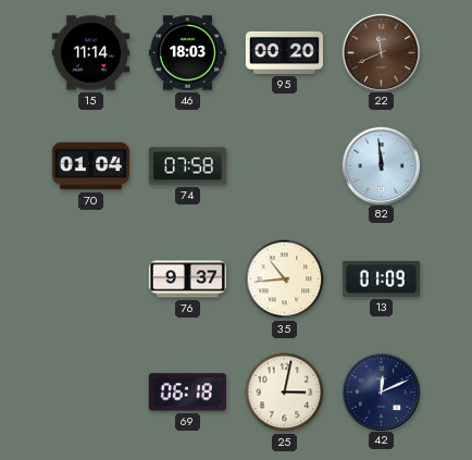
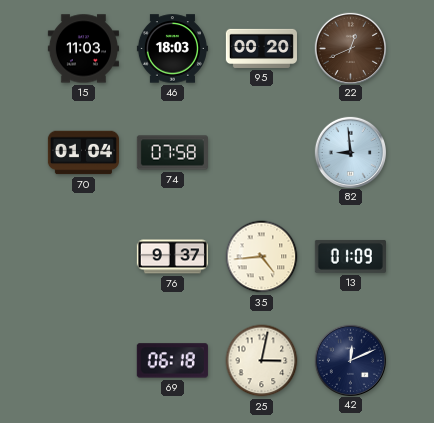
15: 11:14 -> 11:03 (83, 49)
22: 11:41 -> 12:41 (350, 48)
82: 11:59 -> 8:59 (350, 152)
35: 10:44 -> 4:44 (262, 257)
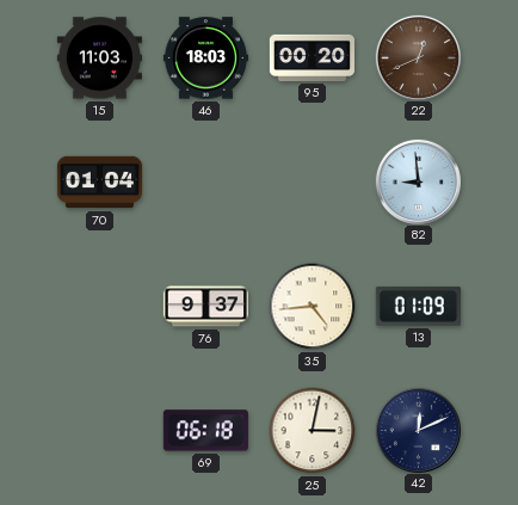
74: 07:58 -> none (172, 153)
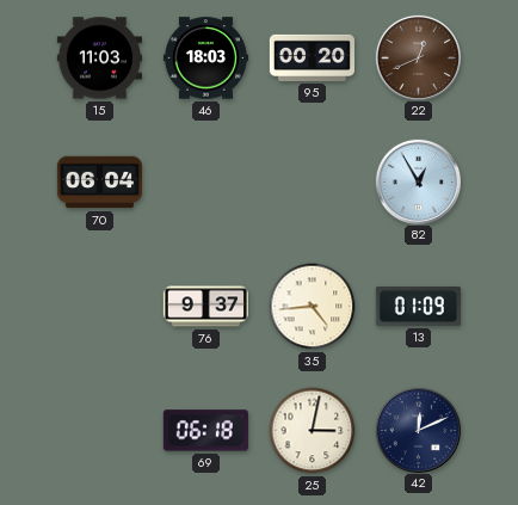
70: 01:04 -> 06:04 (99, 183)
82: 8:59 -> 12:55 (418, 181)
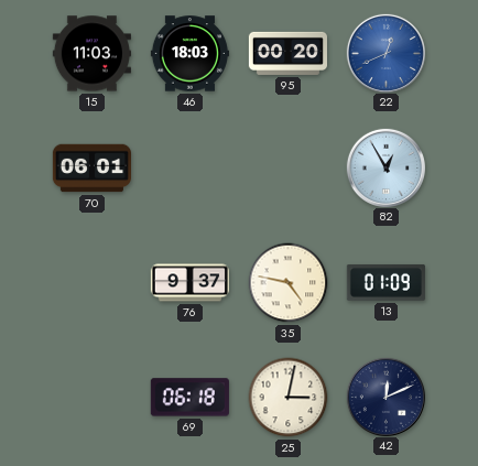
22 dial: brown -> blue (385, 53)
70: 06:04 -> 06:01 (91, 169)
35: 4:44 -> 4:47 (289, 283)
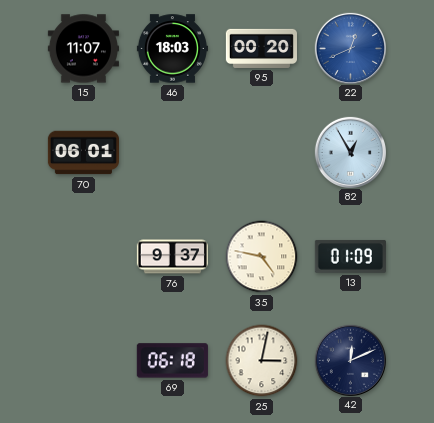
15: 11:03 -> 11:07 (83, 49)
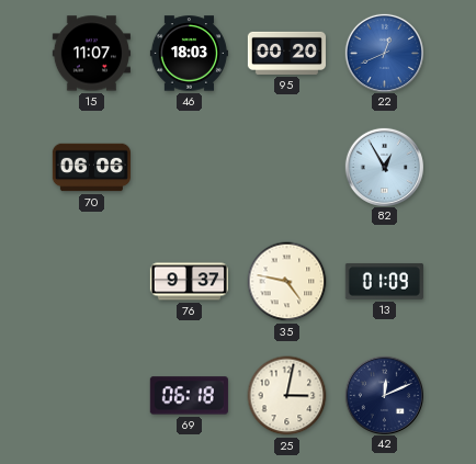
70: 06:01 -> 06:06 (91, 168)
